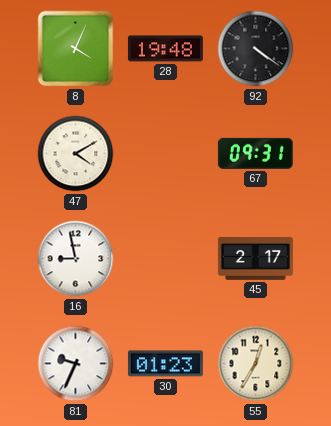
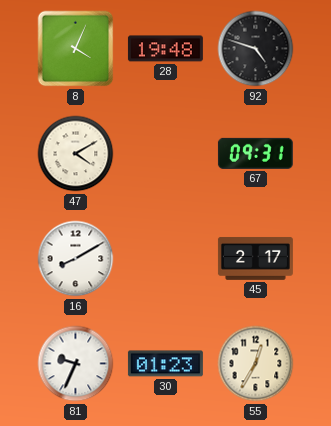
92: 4:21 -> 4:48 (256, 49)
16: 8:58 -> 8:10 (76, 259)
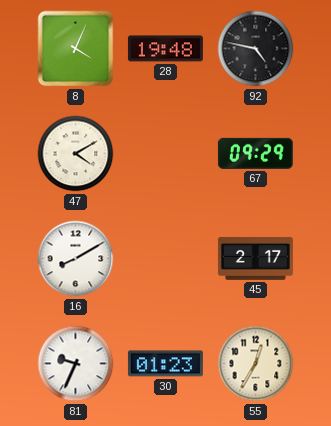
92: 4:48 -> 4:47 (256, 49)
67: 09:31 -> 09:29 (255, 153)
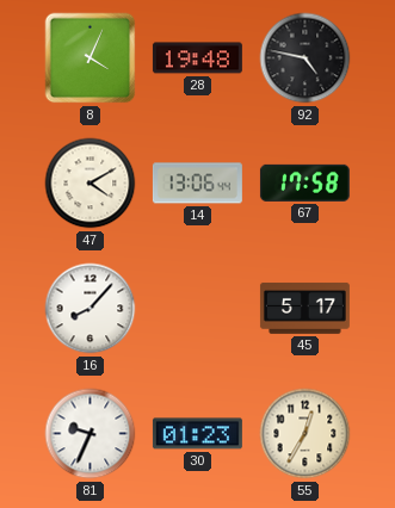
14: none -> 13:06 (197, 184)
67: 09:29 -> 17:58 (304, 182)
16: 8:10 -> 8:07 (91, 309)
45: 2:17 -> 5:17 (304, 308)
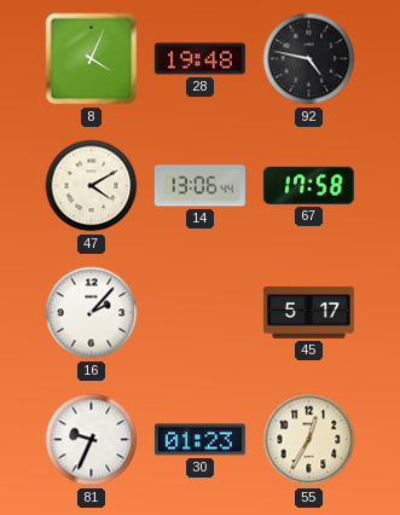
16: 8:07 -> 2:07 (92, 313)
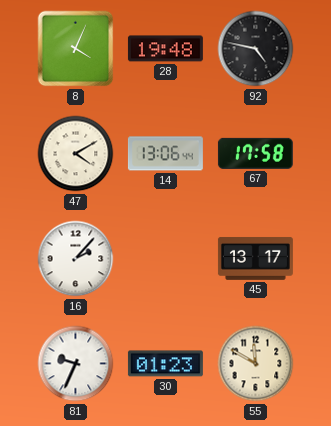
45: 5:17 -> 13:17 (255, 258)
55: 12:35 -> 11:50 (256, 364)
